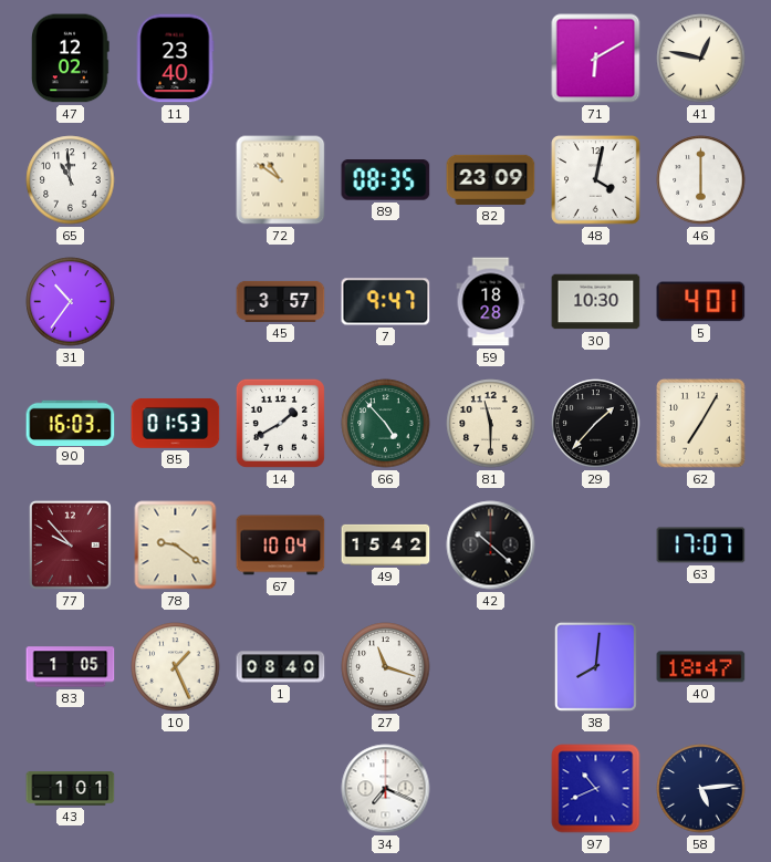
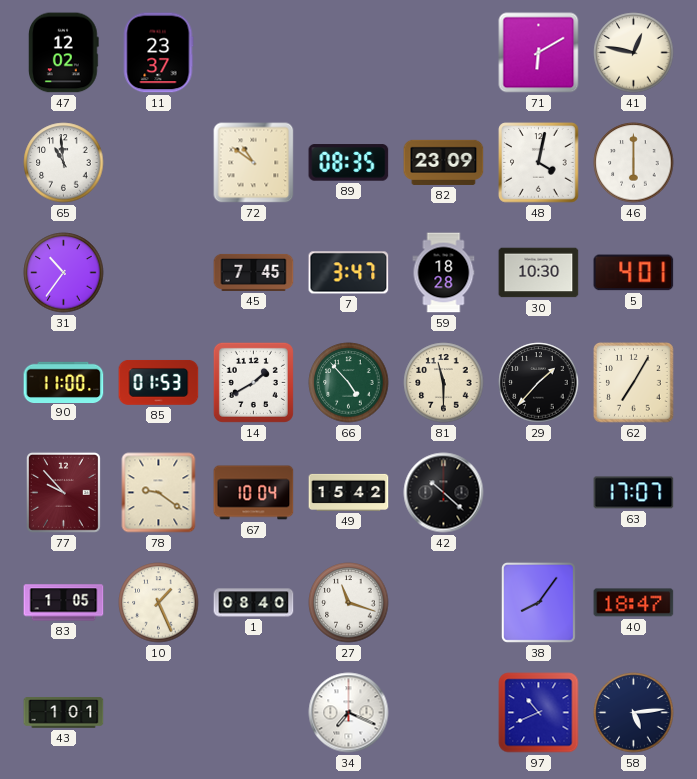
11: 23:40 -> 23:37 (158, 53)
45: 3:57 -> 7:45 (254, 272)
7: 9:47 -> 3:47 (349, 273)
90: 16:03 -> 11:00 (64, 382)
38: 8:01 -> 8:06 (538, 602)
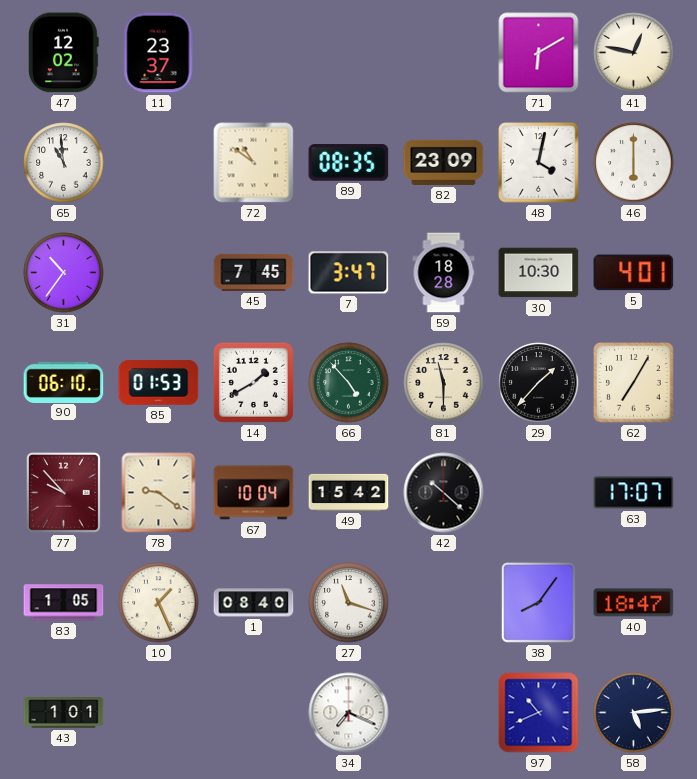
90: 11:00 -> 06:10 (64, 382)
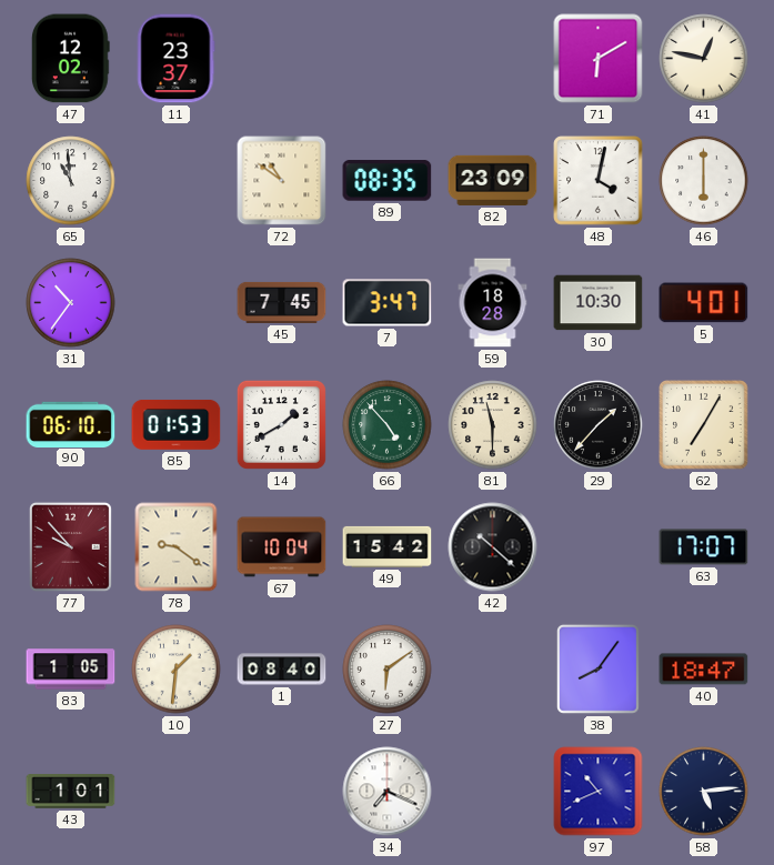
10: 1:26 -> 1:31 (177, 670)
27: 11:18 -> 6:09 (388, 670)
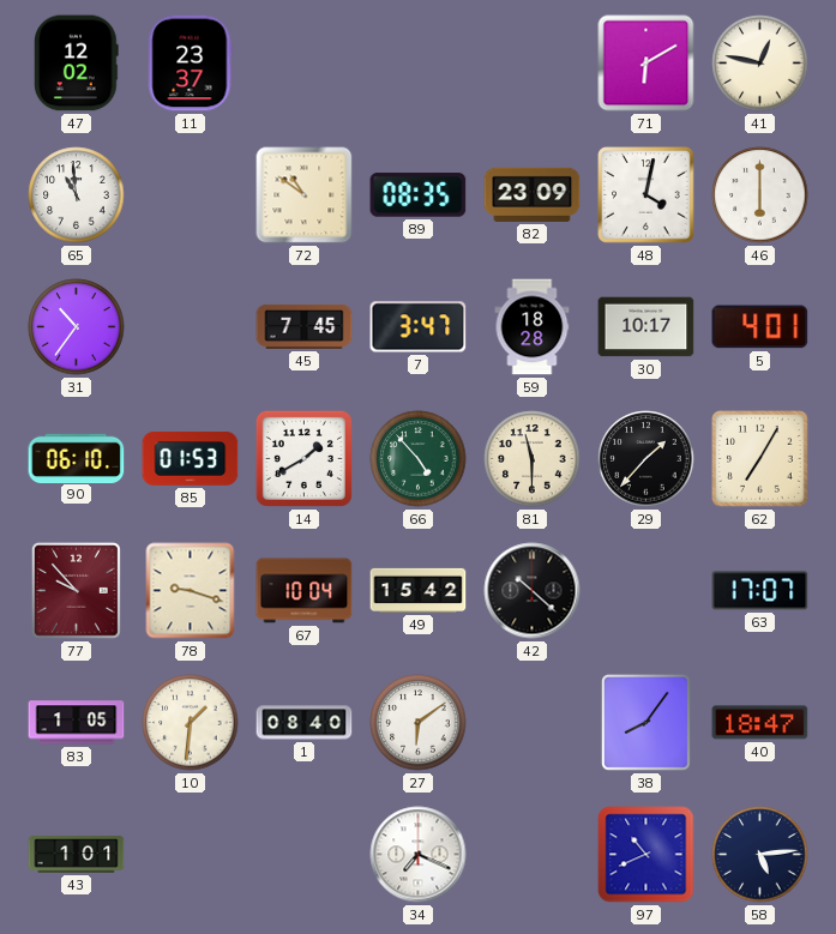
30: 10:30 -> 10:17 (646, 327)
78: 9:21 -> 9:18 (191, 591)
